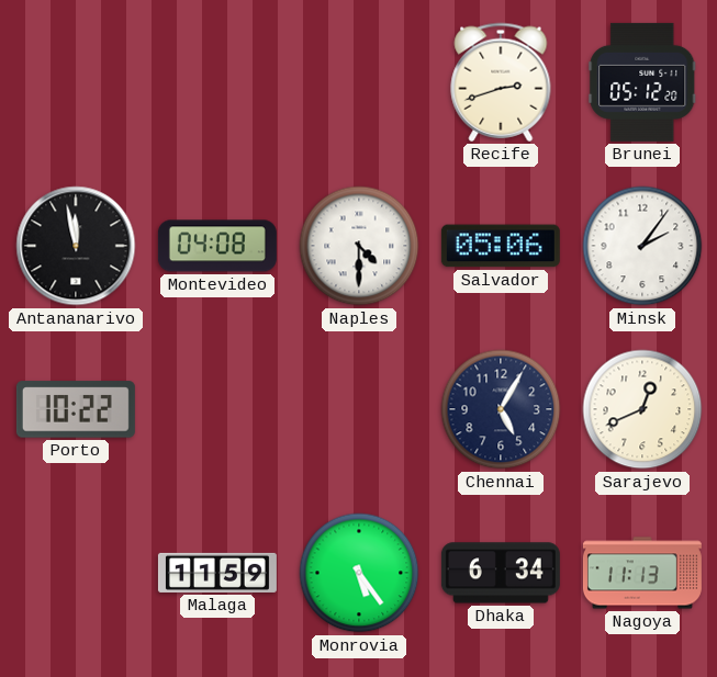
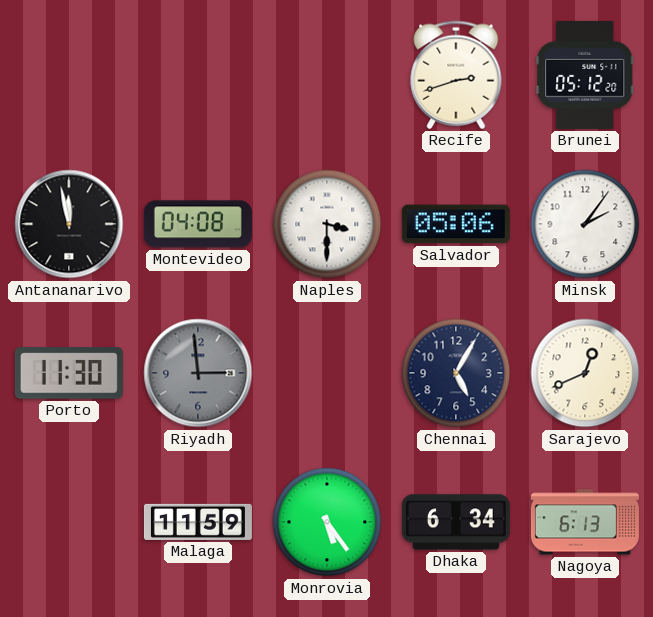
Naples: 4:30 -> 3:30 (327, 224)
Porto: 10:22 -> 11:30 (69, 373)
Riyadh: none -> 2:59 (198, 373)
Nagoya: 11:13 -> 6:13 (585, 522)
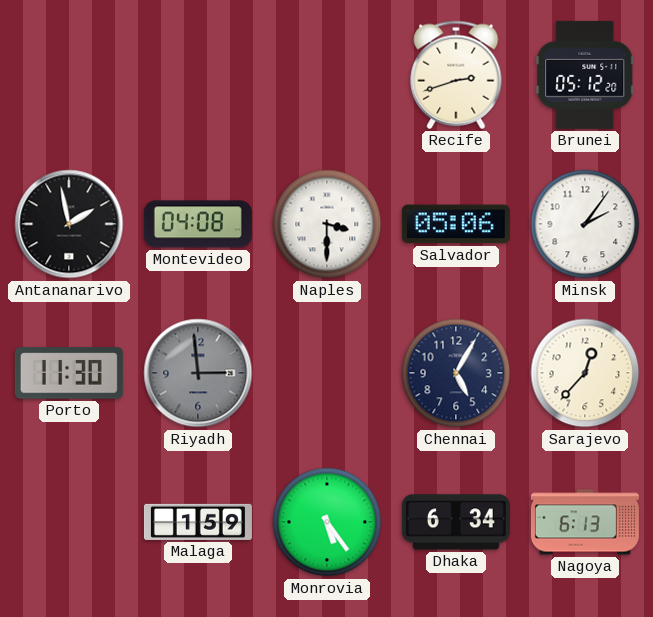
Antananarivo: 11:58 -> 1:58 (69, 224)
Sarajevo: 12:41 -> 12:37 (585, 373)
Malaga: 11:59 -> 1:59 (198, 522)
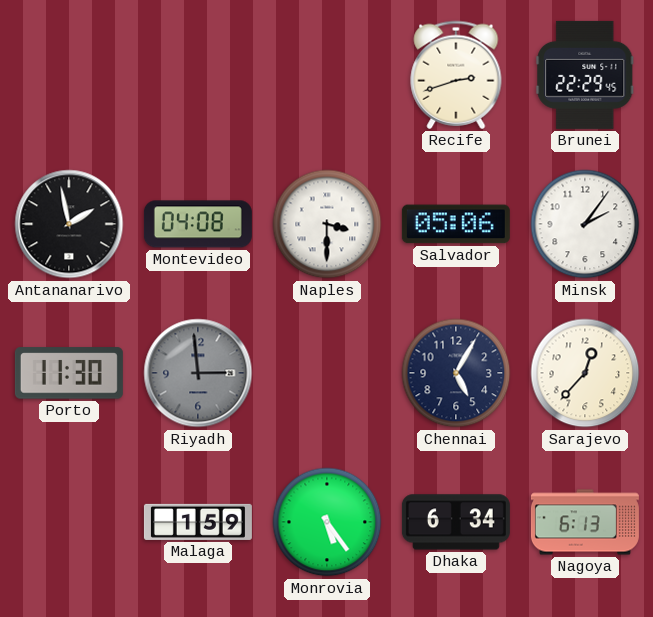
Brunei: 05:12 -> 22:29 (585, 75)
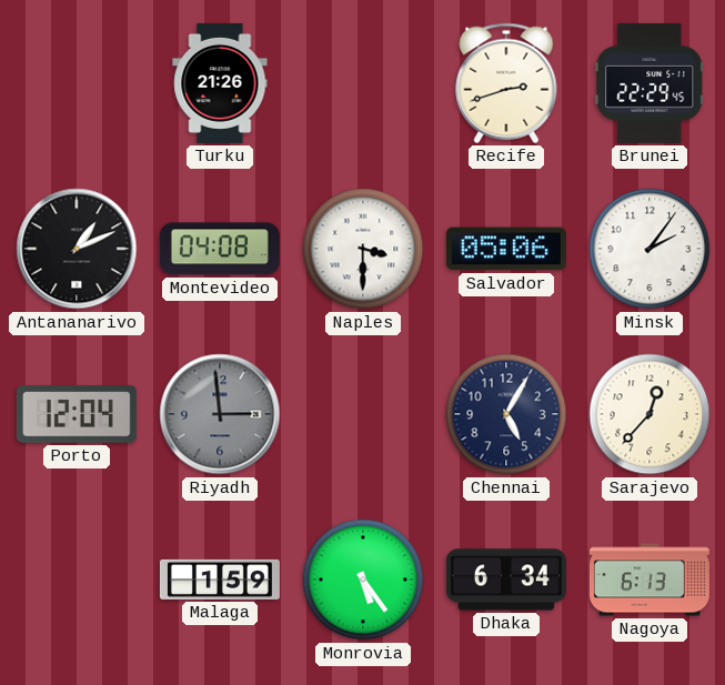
Turku: none -> 21:26 (220, 83)
Antananarivo: 1:58 -> 1:11 (77, 249)
Porto: 11:30 -> 12:04 (77, 414)
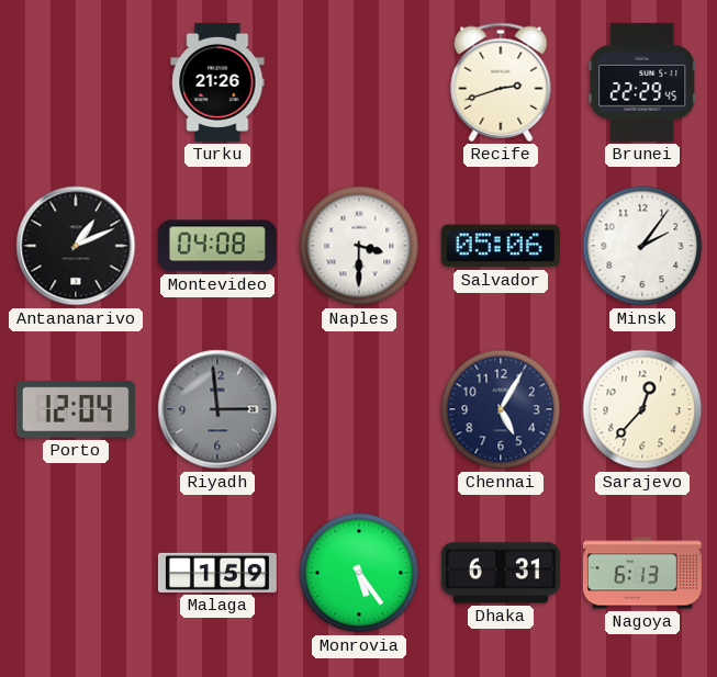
Dhaka: 6:34 -> 6:31 (501, 573)
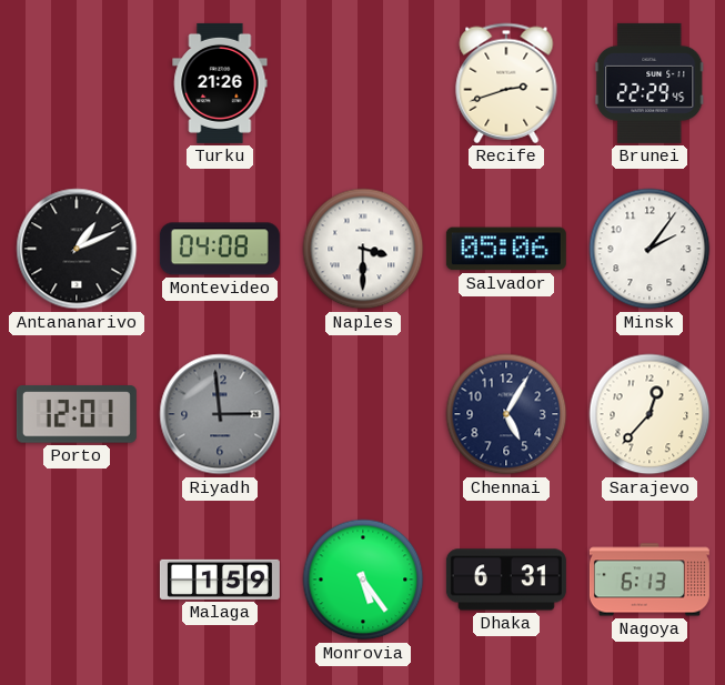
Porto: 12:04 -> 12:01 (77, 414)
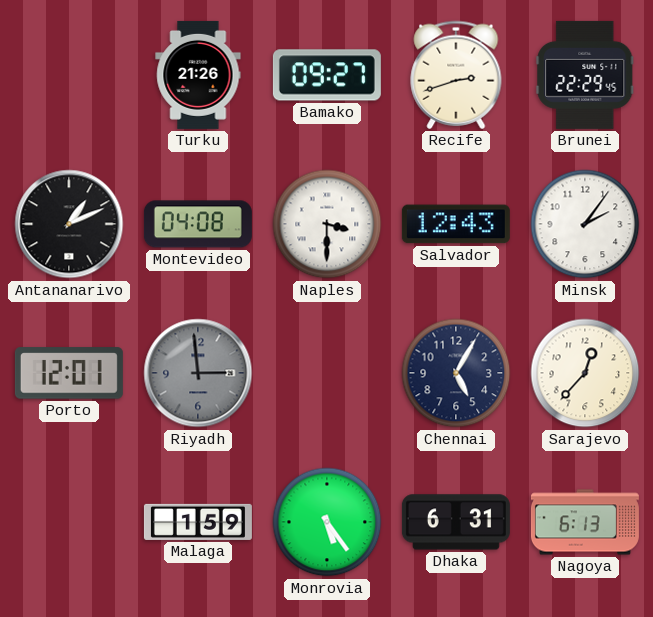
Bamako: none -> 09:27 (327, 75)
Salvador: 05:06 -> 12:43 (456, 224)
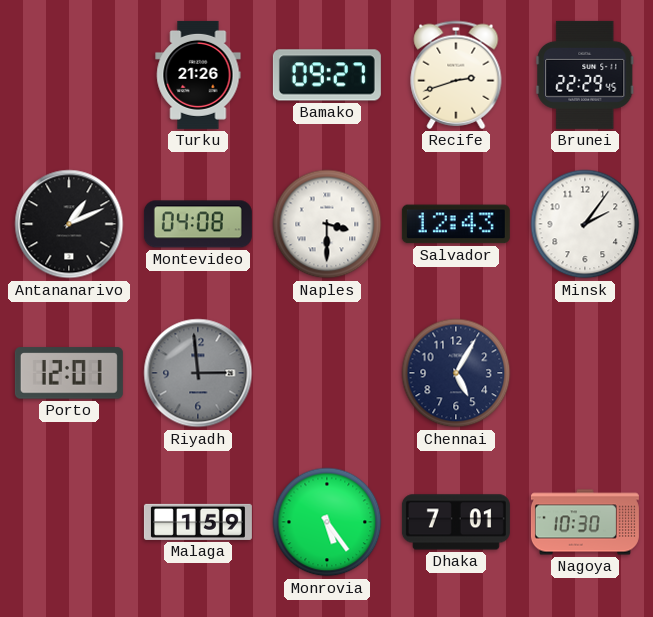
Sarajevo: 12:37 -> none (585, 373)
Dhaka: 6:31 -> 7:01 (456, 522)
Nagoya: 6:13 -> 10:30 (585, 522)
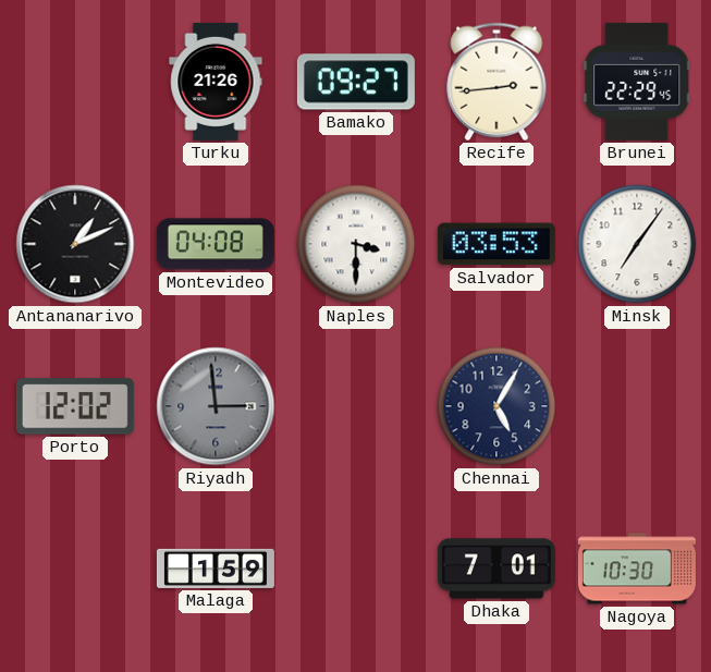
Recife: 2:42 -> 2:44 (497, 82)
Salvador: 12:43 -> 03:53 (497, 244)
Minsk: 2:06 -> 7:06 (637, 244)
Porto: 12:01 -> 12:02 (75, 406)
Monrovia: 5:24 -> none (327, 522)
